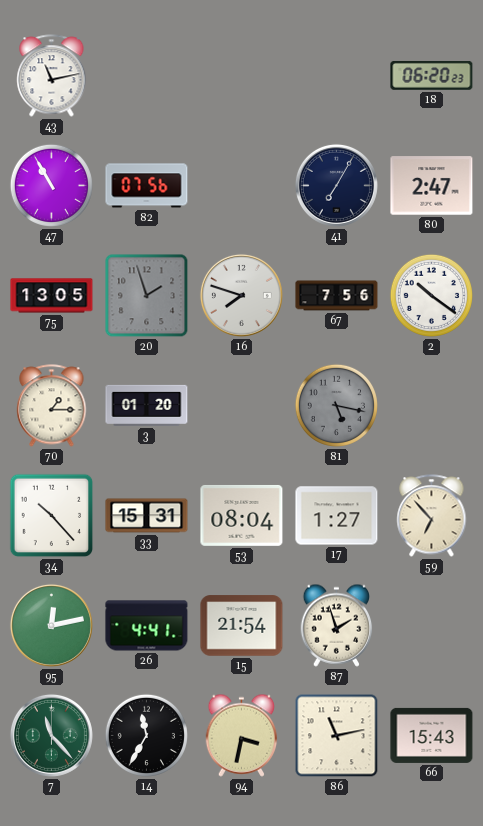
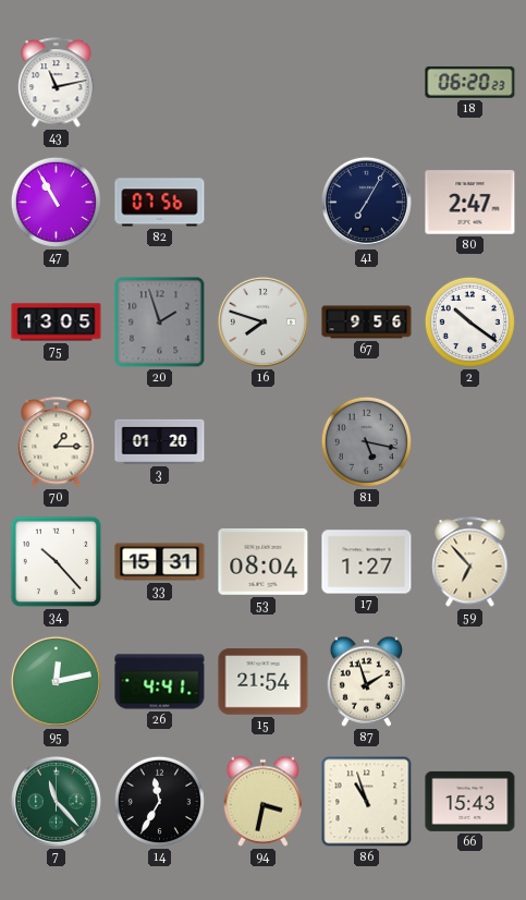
67: 7:56 -> 9:56 (367, 323)
86: 11:13 -> 10:57 (367, 802)
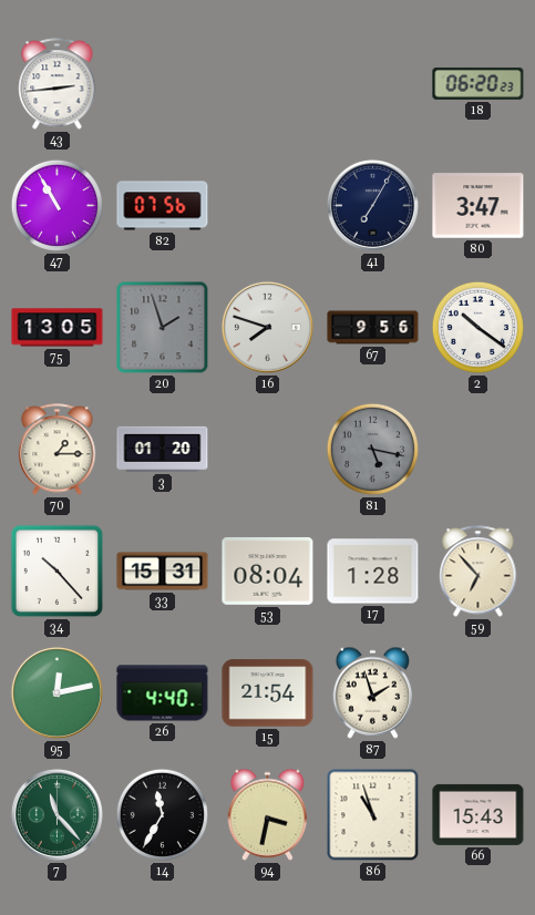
43: 11:13 -> 2:44 (58, 84)
80: 2:47 -> 3:47 (479, 206)
17: 1:27 -> 1:28 (373, 572)
26: 4:41 -> 4:40 (163, 693)
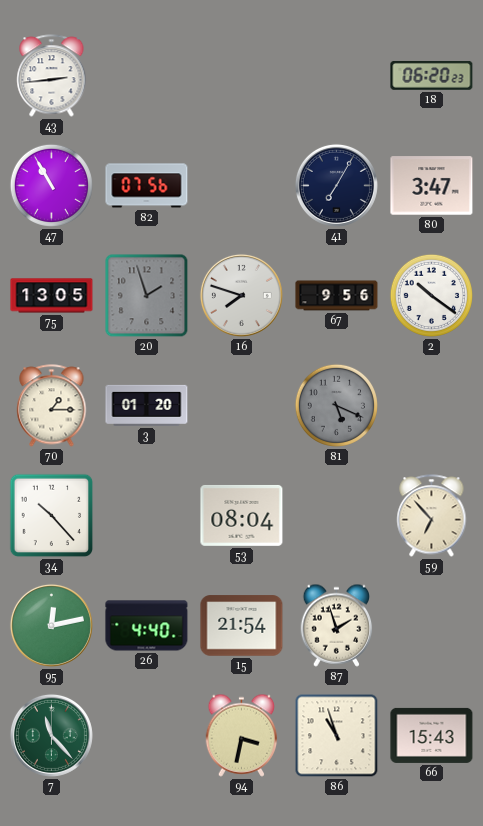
81: 5:17 -> 5:19 (336, 405)
33: 15:31 -> none (163, 572)
17: 1:28 -> none (373, 572)
14: 11:35 -> none (162, 814)
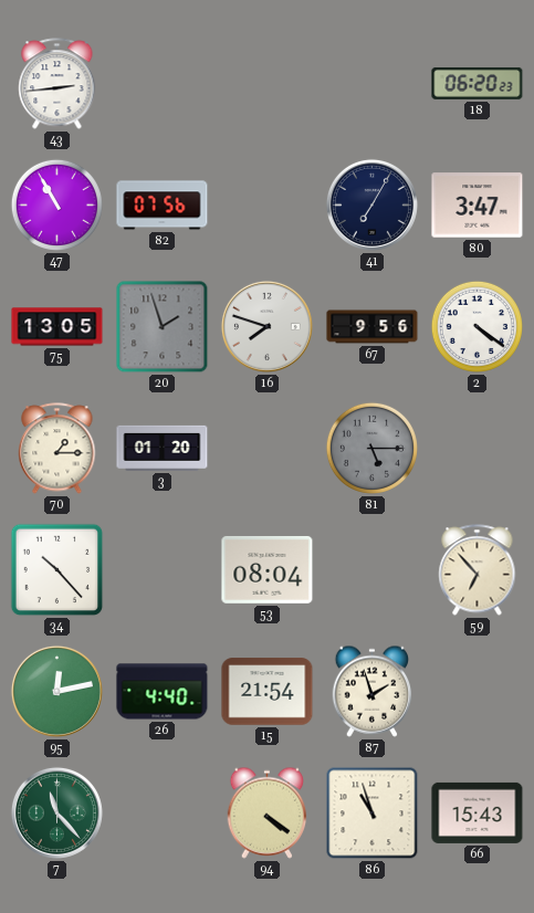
2: 10:21 -> 4:21 (477, 326)
81: 5:19 -> 5:15 (371, 448)
94: 3:32 -> 4:21 (268, 812)
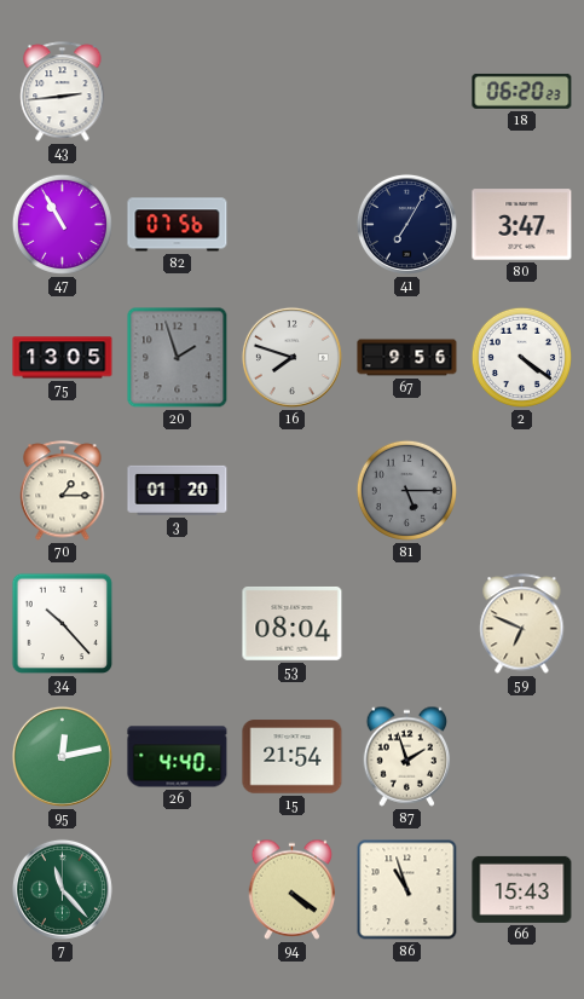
59: 6:53 -> 6:49 (522, 624)
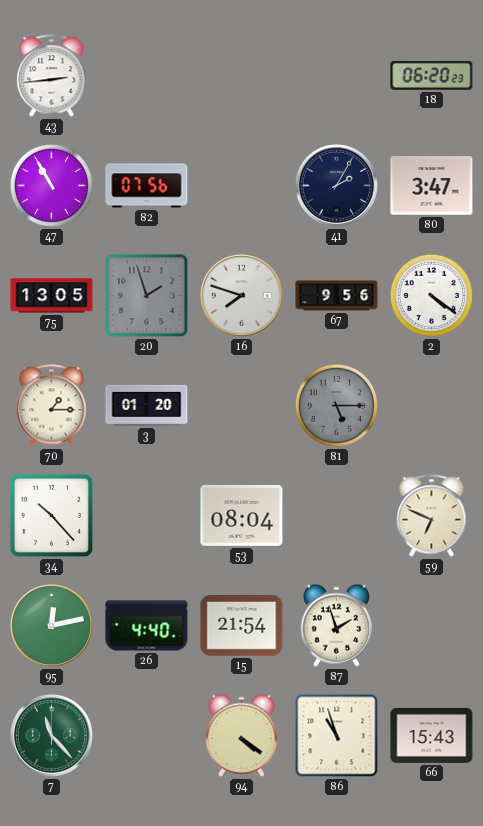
41: 7:05 -> 2:05 (336, 185)
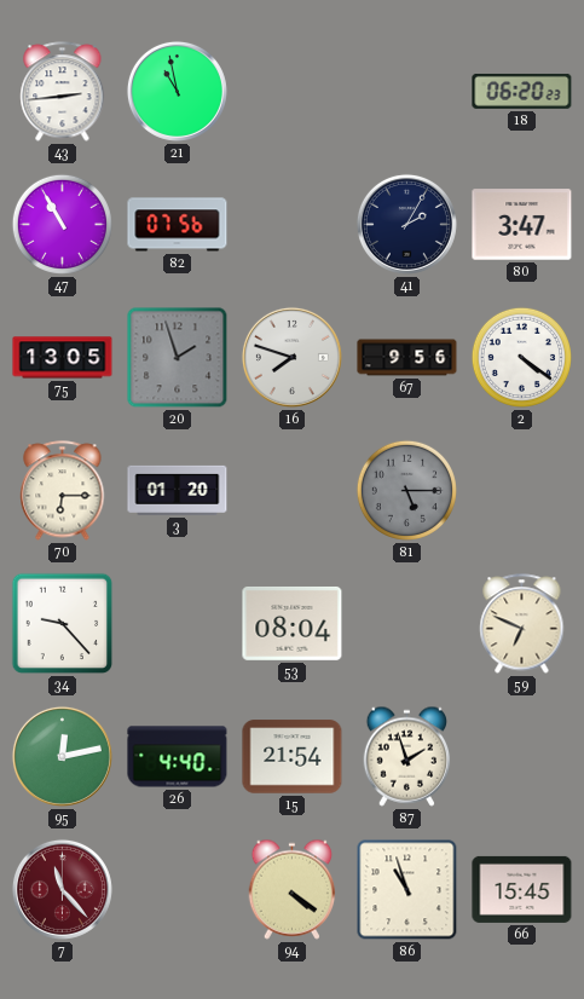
21: none -> 10:58 (177, 91)
70: 1:15 -> 6:15 (63, 491)
34: 10:23 -> 9:23 (63, 624)
7 dial: green -> burgundy (62, 889)
66: 15:43 -> 15:45 (522, 889)
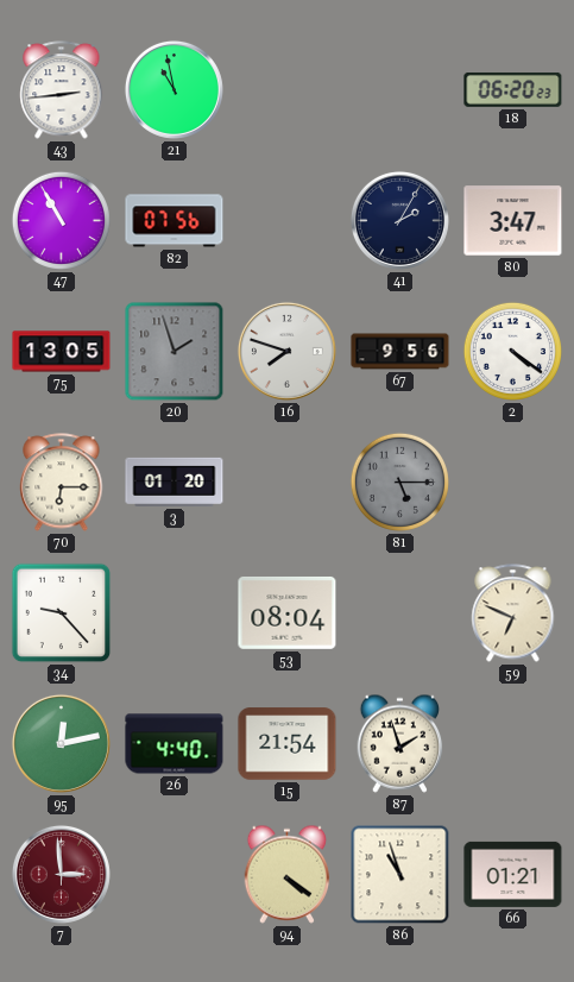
7: 11:23 -> 2:59 (61, 874)
66: 15:45 -> 01:21 (513, 874)
